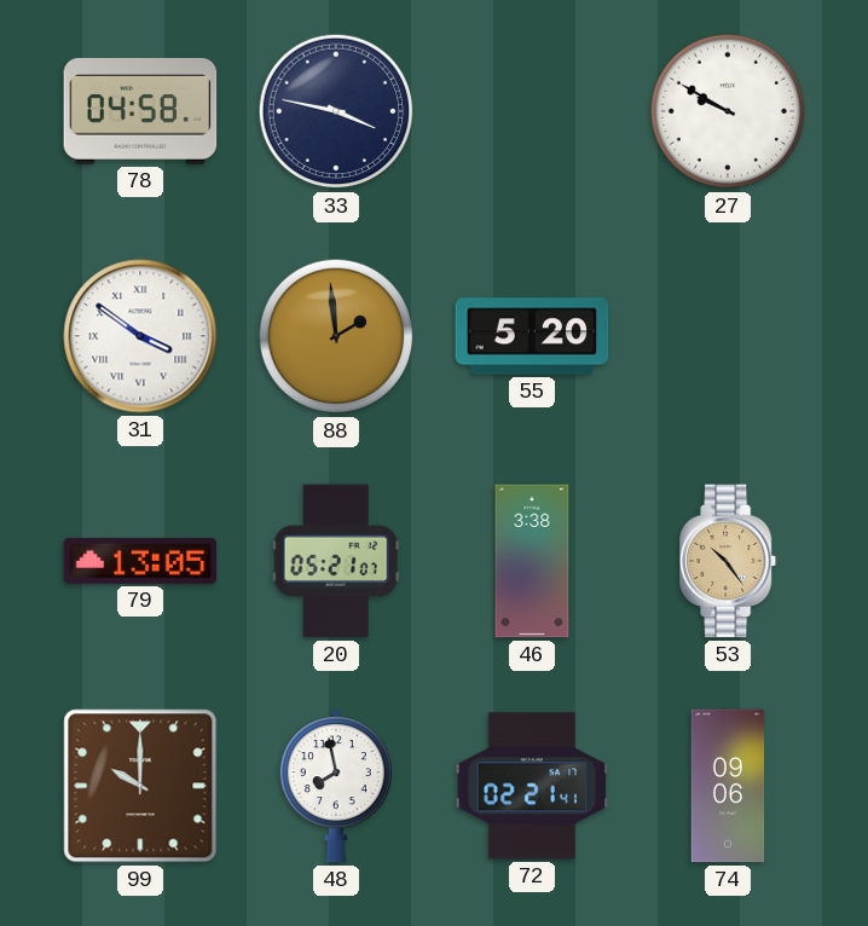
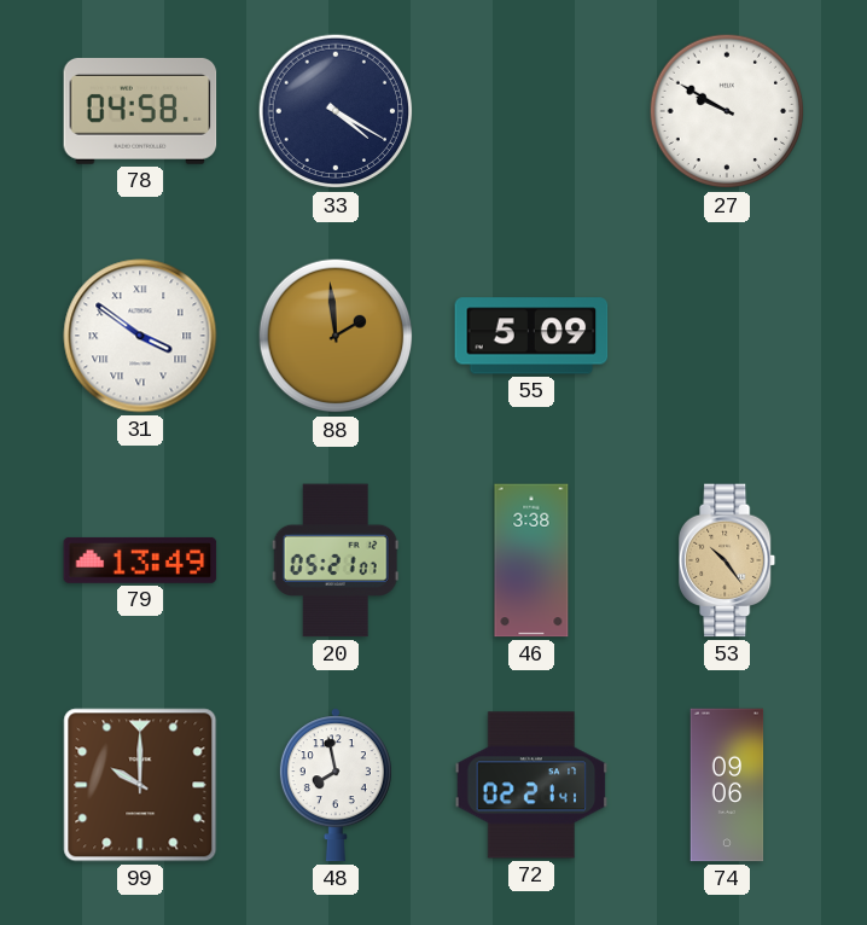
33: 3:47 -> 4:20 (336, 111)
55: 5:20 -> 5:09 (531, 336)
79: 13:05 -> 13:49 (140, 560)
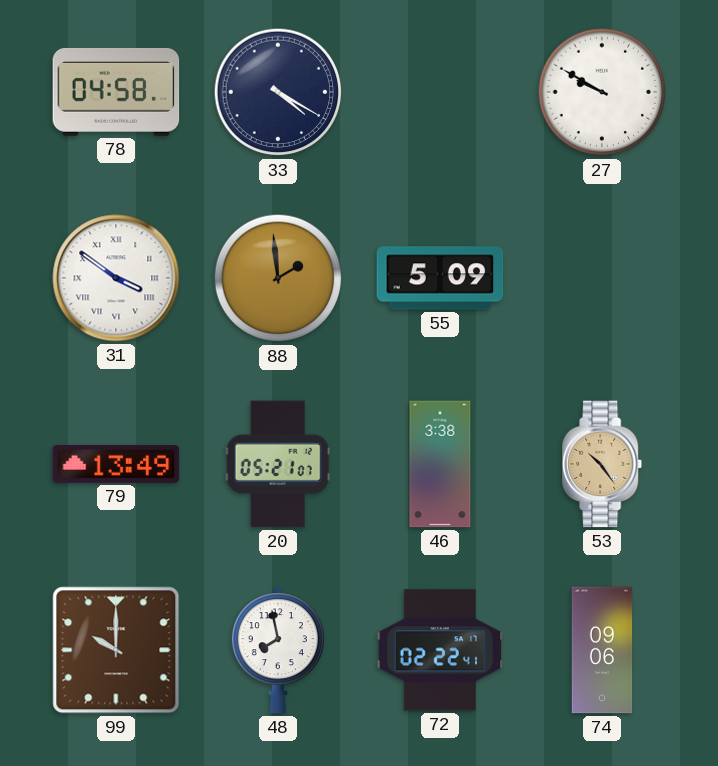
72: 02:21 -> 02:22 (440, 650)
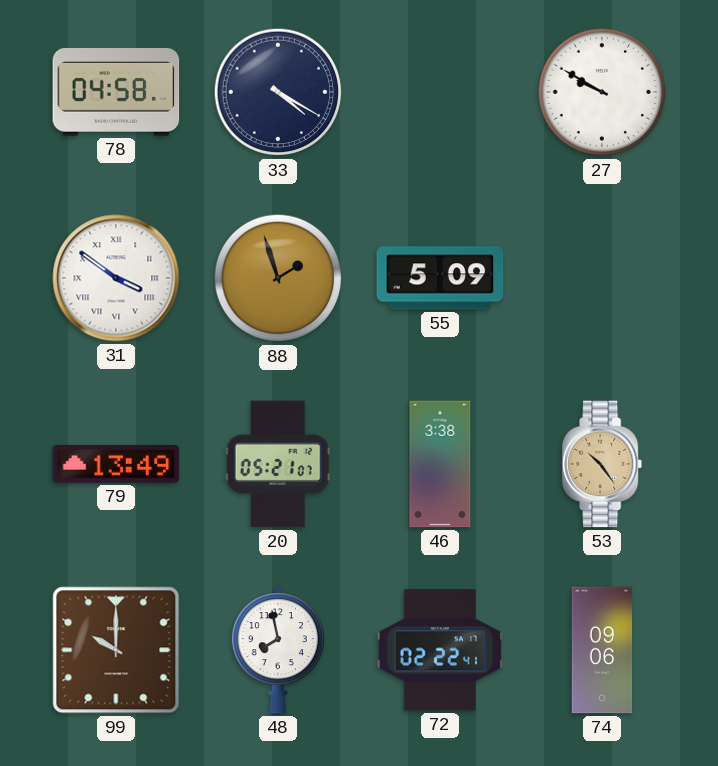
88: 1:59 -> 1:57 (278, 278)
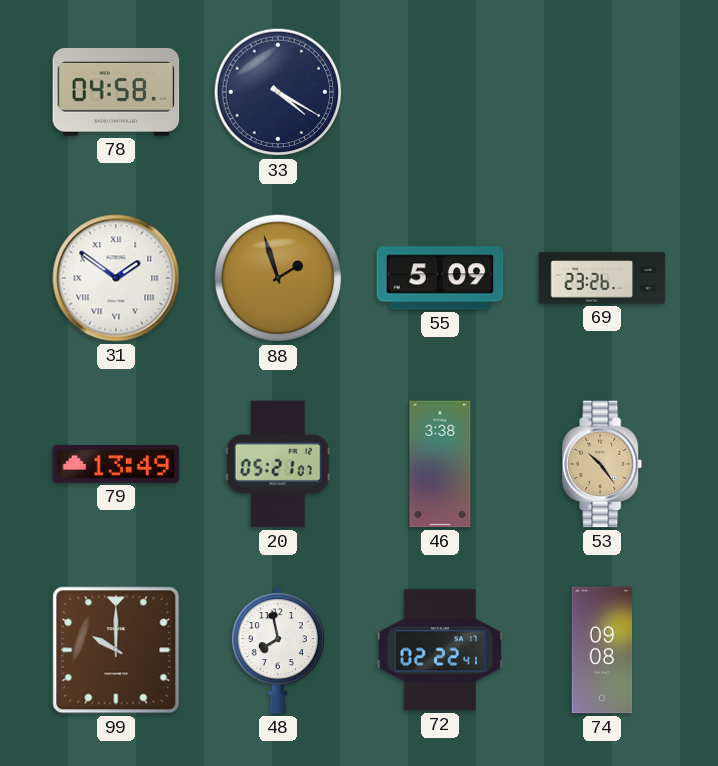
27: 9:50 -> none (602, 92)
31: 3:51 -> 1:51 (116, 278)
69: none -> 23:26 (602, 278)
74: 09:06 -> 09:08 (602, 650)
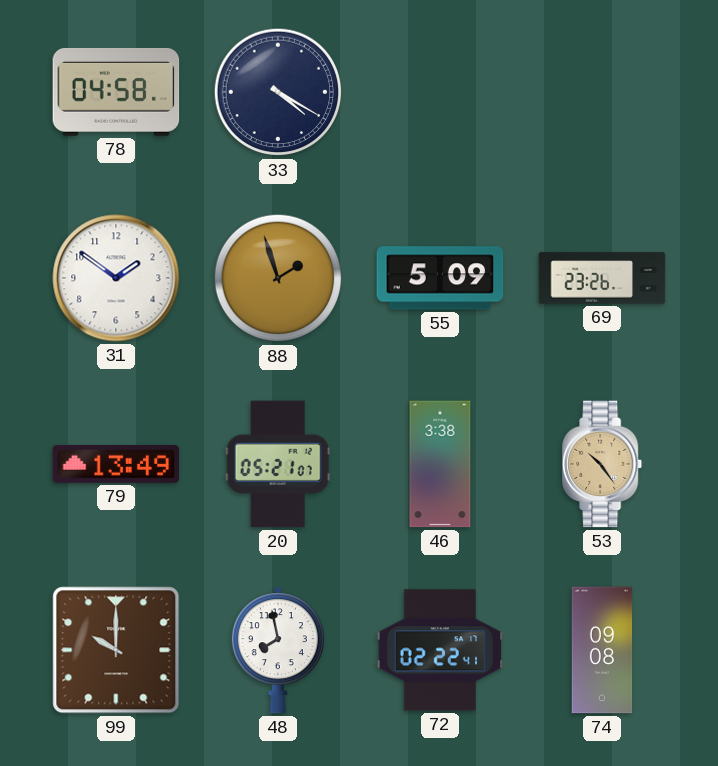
31 numerals: Roman -> Arabic (116, 278)
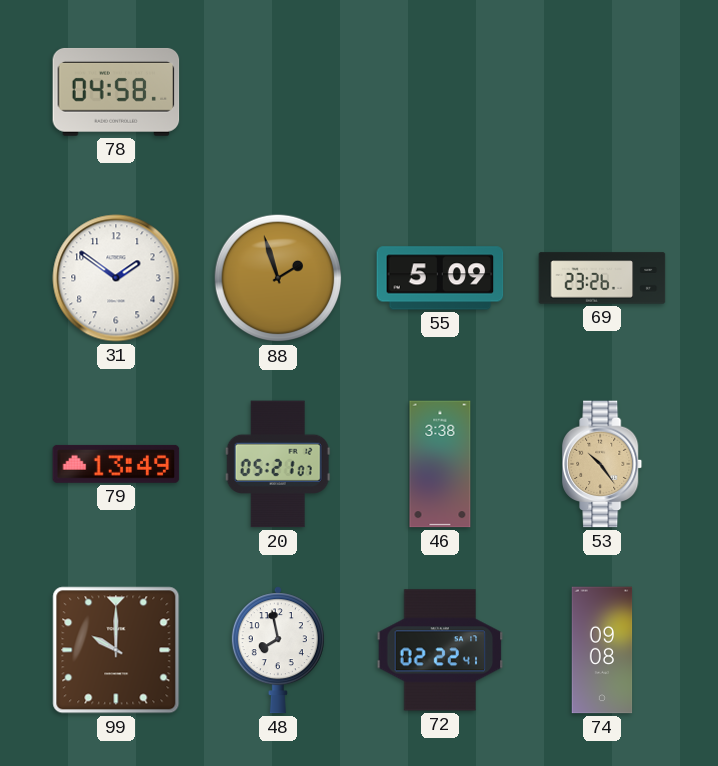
33: 4:20 -> none (278, 92)
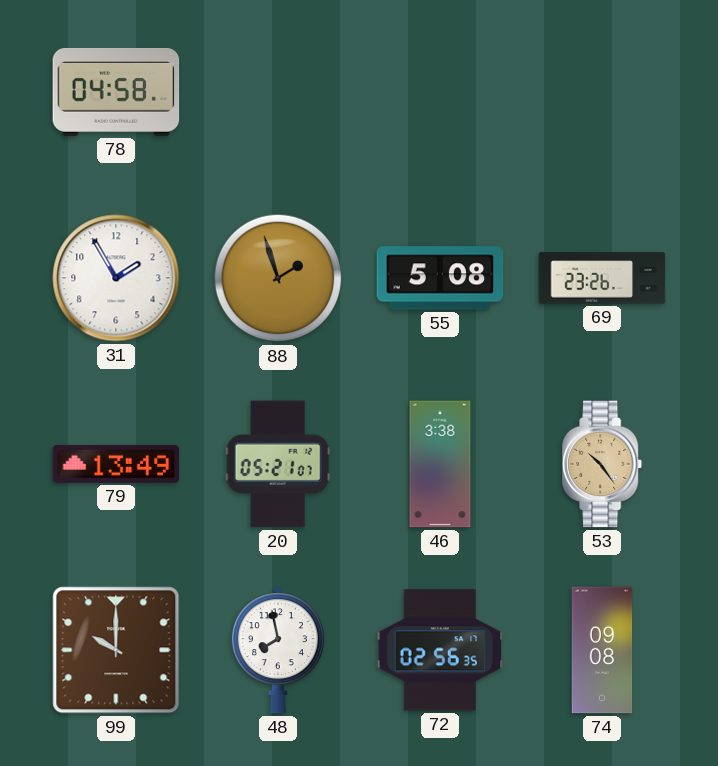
31: 1:51 -> 1:55 (116, 278)
55: 5:09 -> 5:08 (440, 278)
72: 02:22 -> 02:56 (440, 650)
